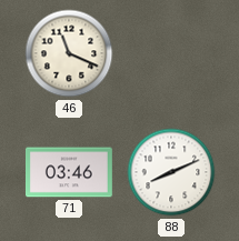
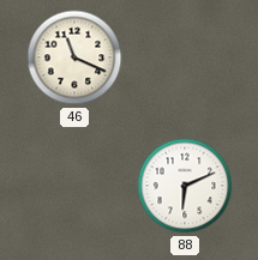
71: 03:46 -> none (69, 172)
88: 8:11 -> 6:11 (185, 186)
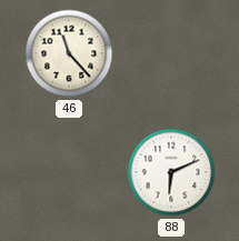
46: 11:19 -> 11:23 (69, 53)
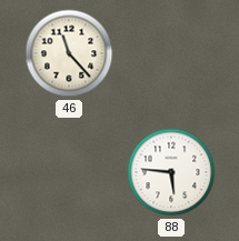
88: 6:11 -> 5:46 (171, 172)
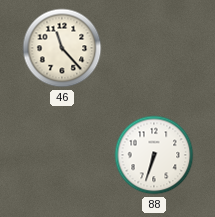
88: 5:46 -> 6:33 (154, 155)
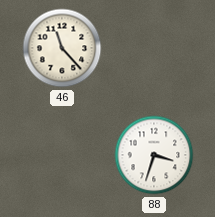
88: 6:33 -> 3:33 (154, 155)
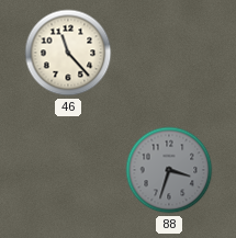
88 dial: white -> grey (169, 170)
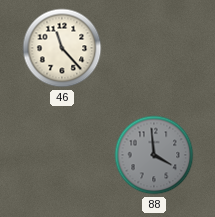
88: 3:33 -> 3:59 (154, 155)
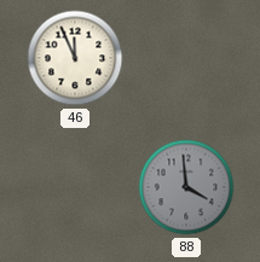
46: 11:23 -> 11:56 (75, 58)
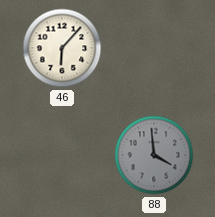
46: 11:56 -> 6:07 (62, 48)
